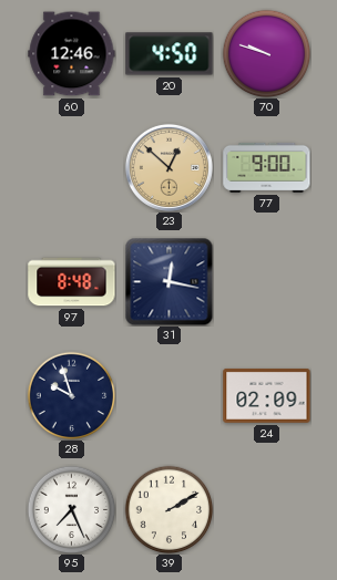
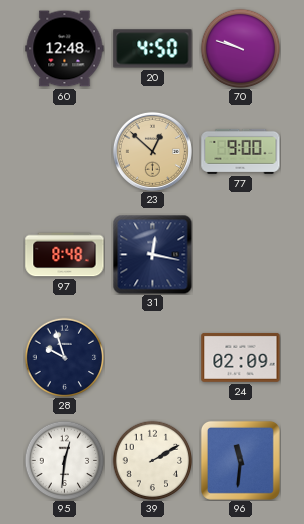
60: 12:46 -> 12:48 (65, 49)
95: 7:26 -> 12:31 (64, 460)
96: none -> 11:31 (240, 460)
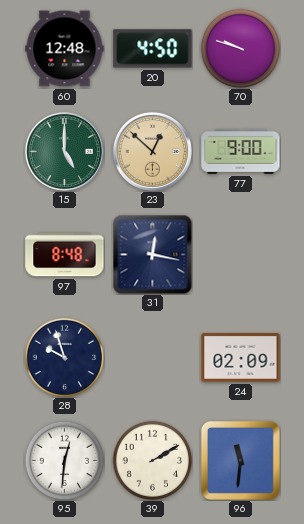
15: none -> 5:00 (64, 151)
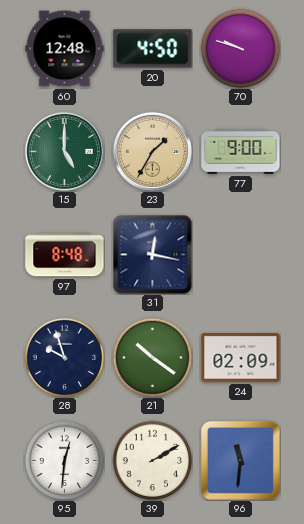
23: 12:52 -> 1:35 (152, 151)
21: none -> 10:21 (152, 357)
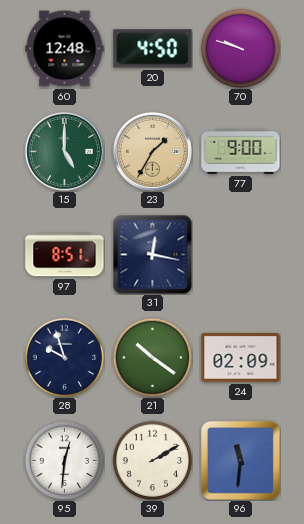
97: 8:48 -> 8:51 (65, 255)
